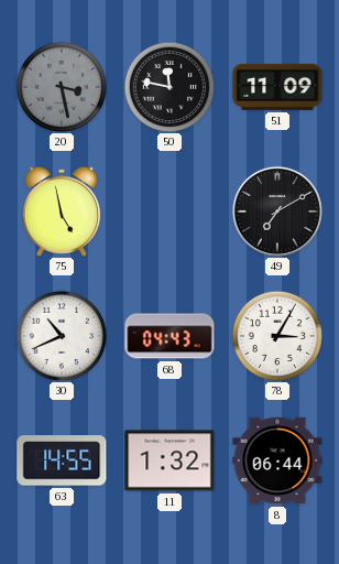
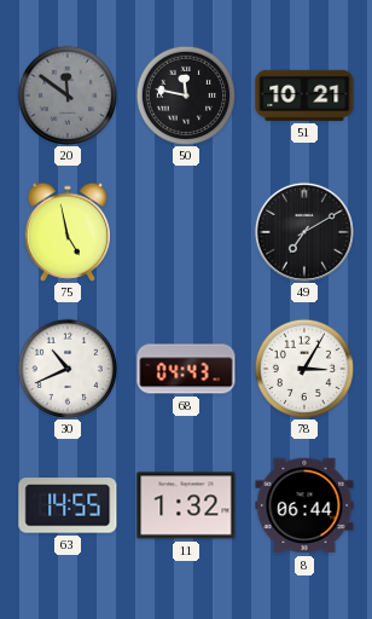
20: 3:28 -> 11:51 (66, 94)
51: 11:09 -> 10:21 (304, 96)
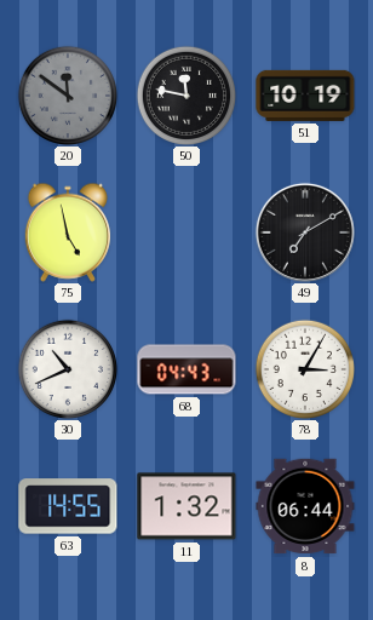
51: 10:21 -> 10:19 (305, 96)
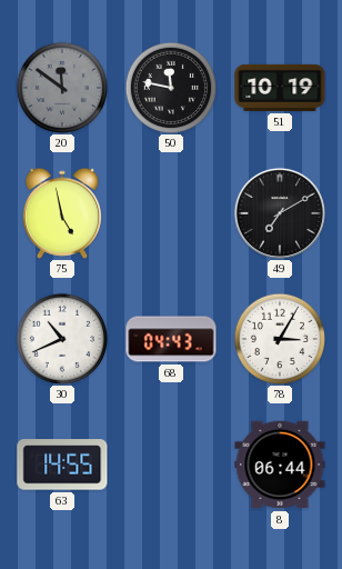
11: 1:32 -> none (187, 506)
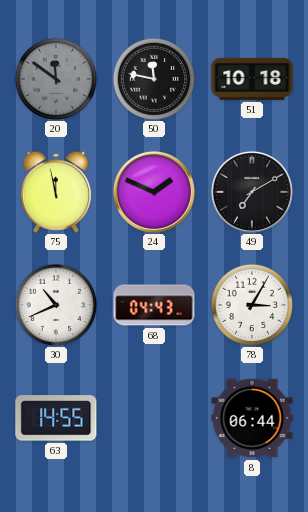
51: 10:19 -> 10:18 (252, 79)
75: 4:58 -> 11:58 (56, 192)
24: none -> 1:49 (154, 192)
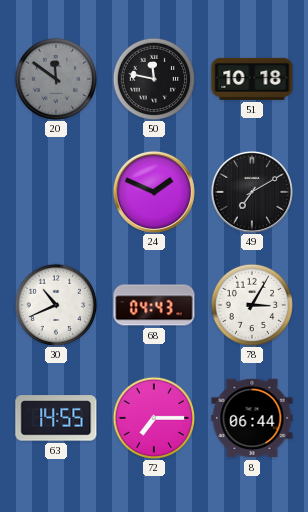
75: 11:58 -> none (56, 192)
72: none -> 7:15 (153, 417)
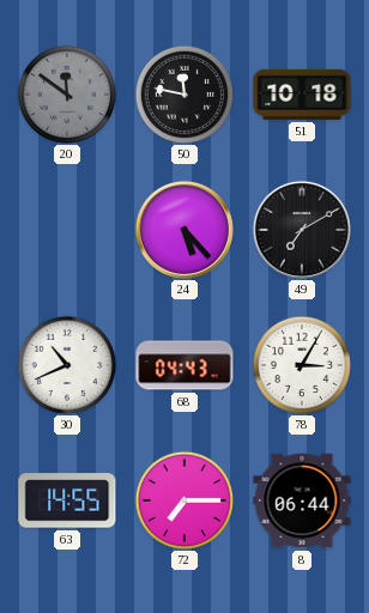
24: 1:49 -> 5:23 (184, 230)
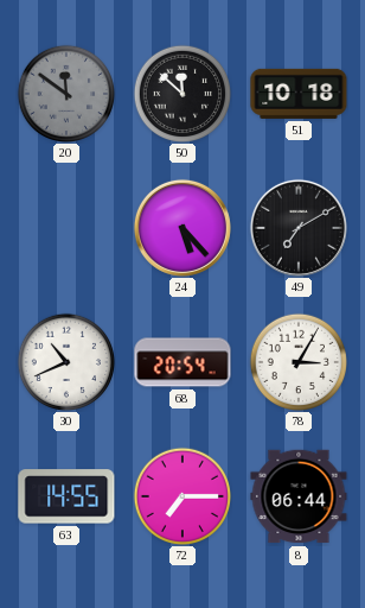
50: 11:47 -> 11:52 (181, 93)
68: 04:43 -> 20:54 (182, 362)
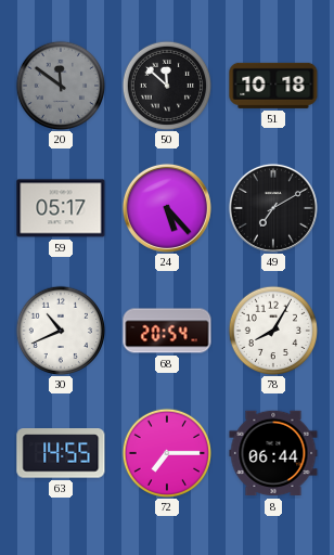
59: none -> 05:17 (61, 208)
78: 3:05 -> 8:05 (272, 330)
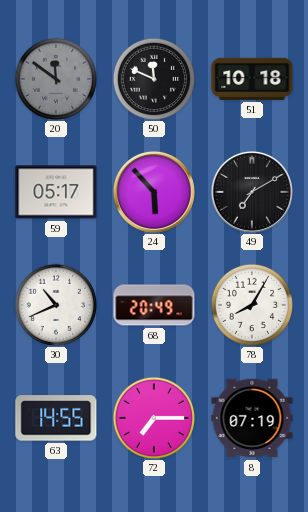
50: 11:52 -> 11:49 (153, 78)
24: 5:23 -> 5:53 (154, 192)
68: 20:54 -> 20:49 (154, 305)
8: 06:44 -> 07:19 (252, 418)
